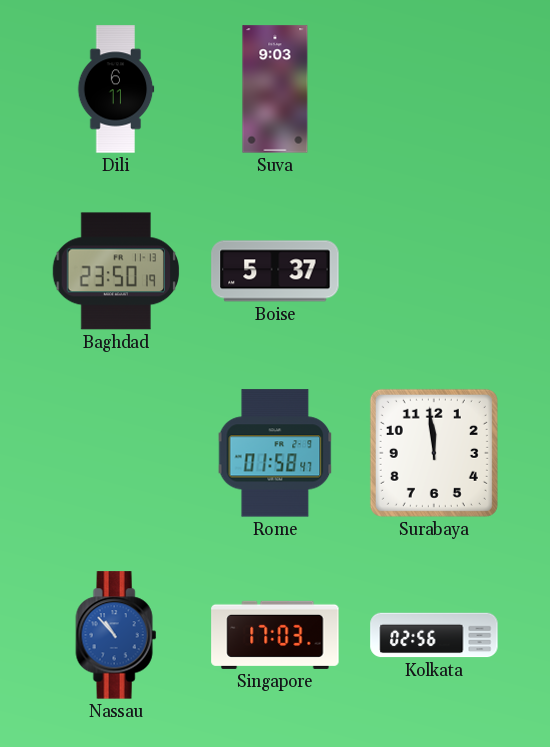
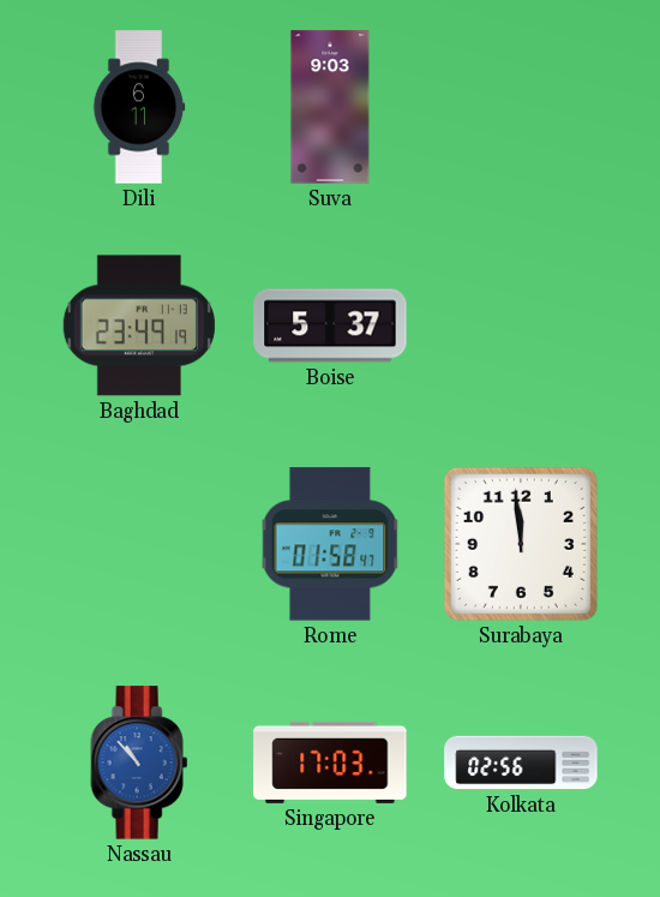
Baghdad: 23:50 -> 23:49 (138, 325)
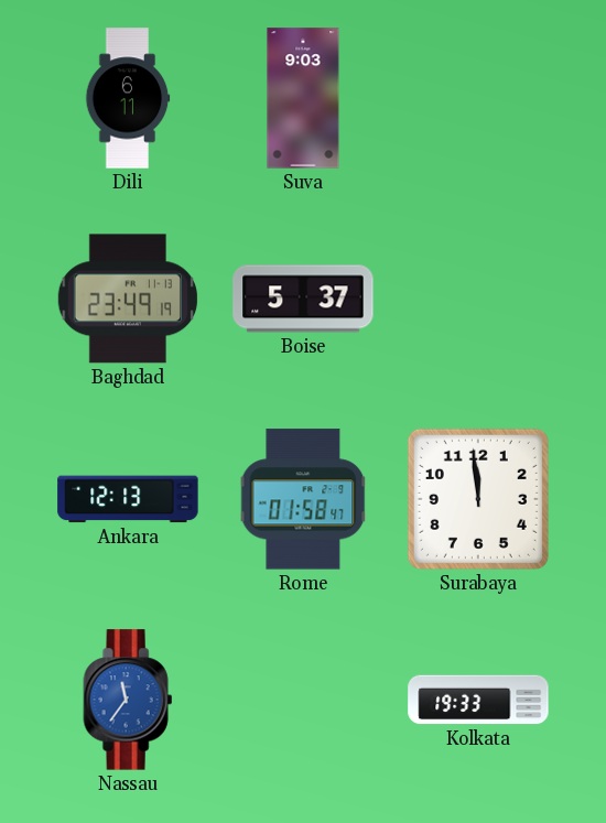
Ankara: none -> 12:13 (128, 499)
Nassau: 10:53 -> 11:36 (128, 700)
Singapore: 17:03 -> none (330, 763)
Kolkata: 02:56 -> 19:33 (478, 700)
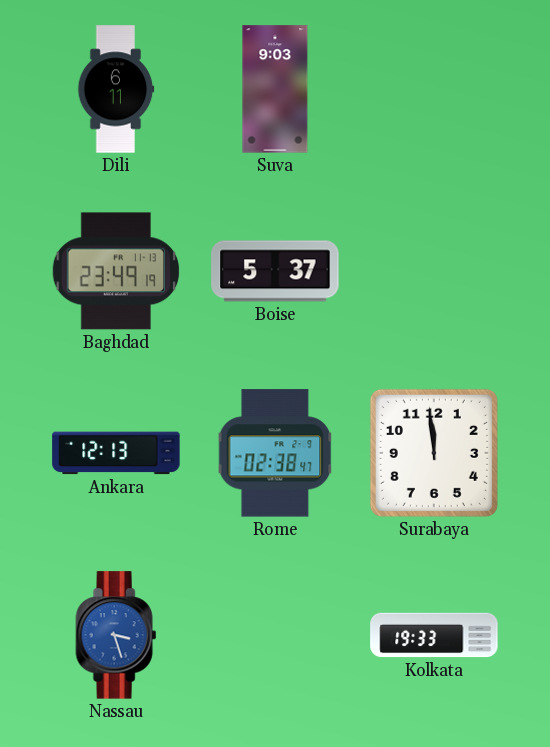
Rome: 01:58 -> 02:38 (275, 453)
Nassau: 11:36 -> 3:27 (116, 635)
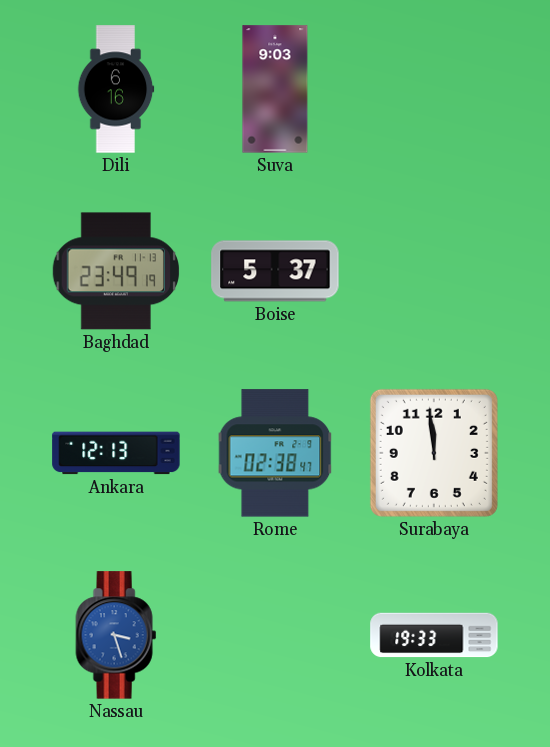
Dili: 6:11 -> 6:16 (116, 89)
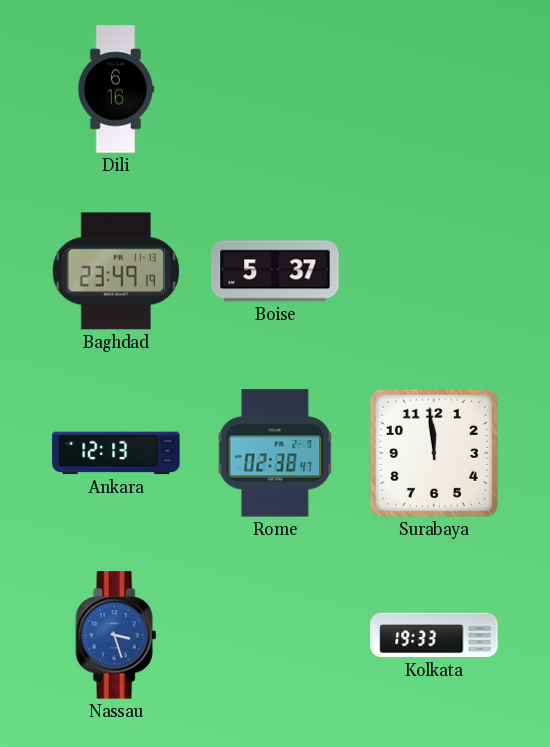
Suva: 9:03 -> none (275, 89)
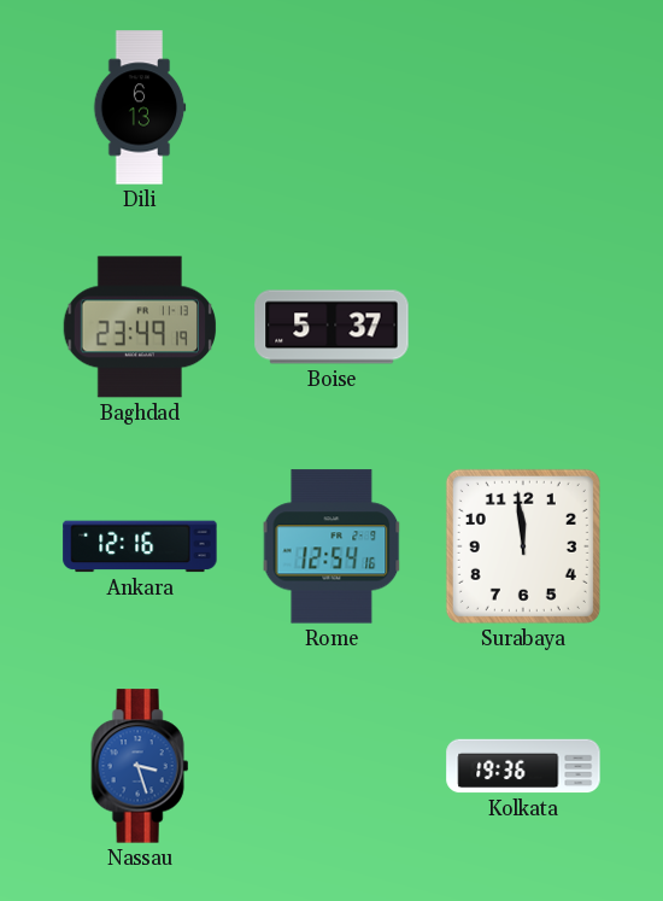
Dili: 6:16 -> 6:13 (140, 107)
Ankara: 12:13 -> 12:16 (140, 546)
Rome: 02:38 -> 12:54 (331, 546)
Kolkata: 19:33 -> 19:36 (523, 766)
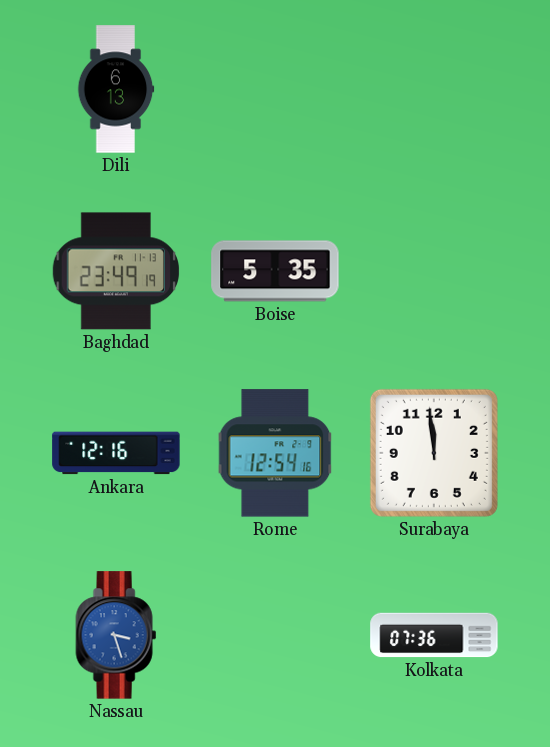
Boise: 5:37 -> 5:35 (275, 271)
Kolkata: 19:36 -> 07:36 (434, 635)
